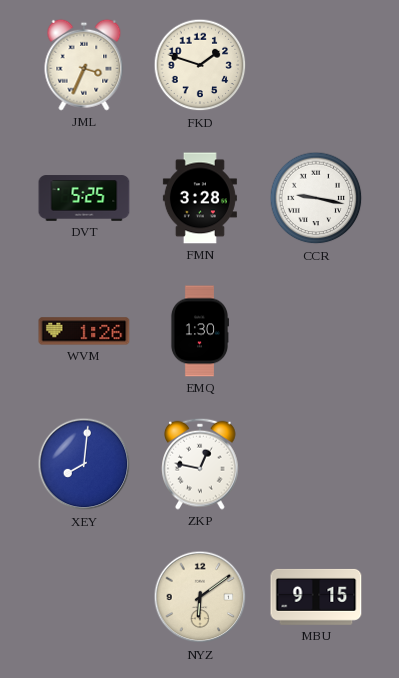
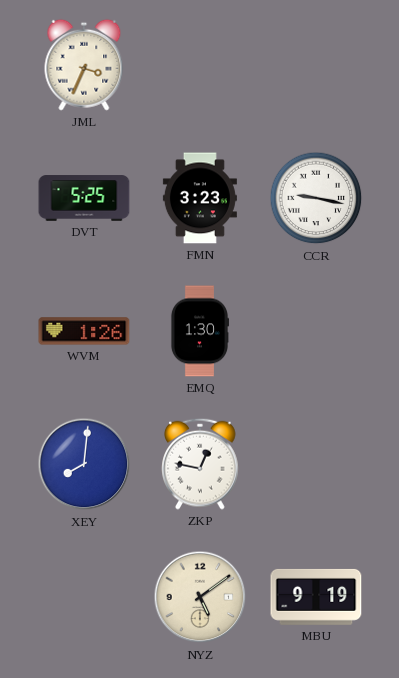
FKD: 1:48 -> none (200, 65)
FMN: 3:28 -> 3:23 (200, 198)
NYZ: 6:09 -> 5:09 (200, 597)
MBU: 9:15 -> 9:19 (316, 597)
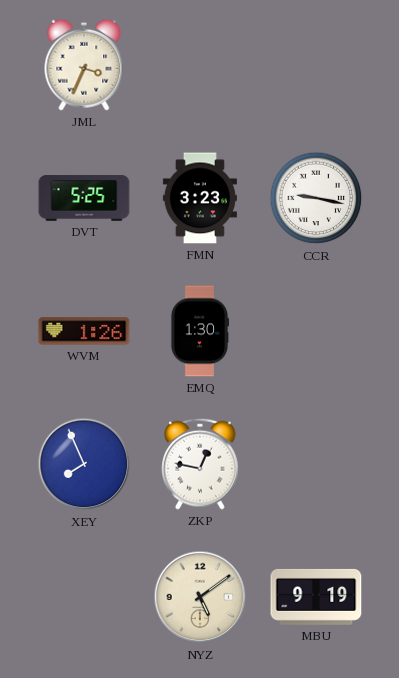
XEY: 8:01 -> 7:56 (84, 464)
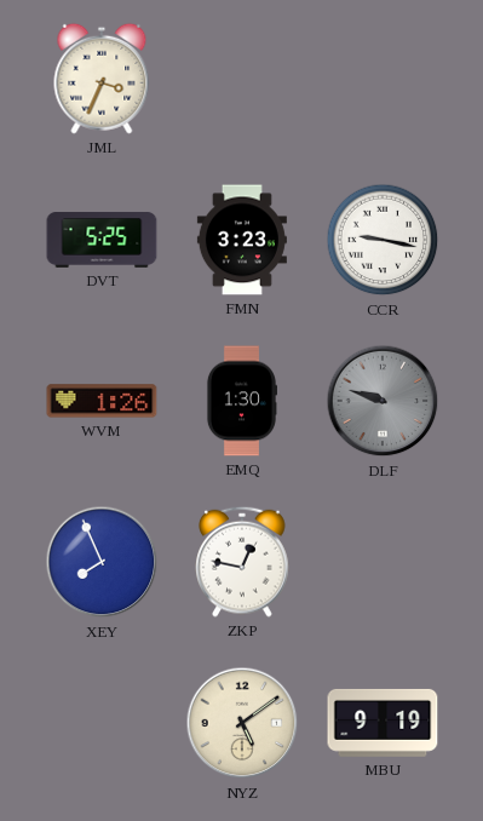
DLF: none -> 9:48 (383, 401)
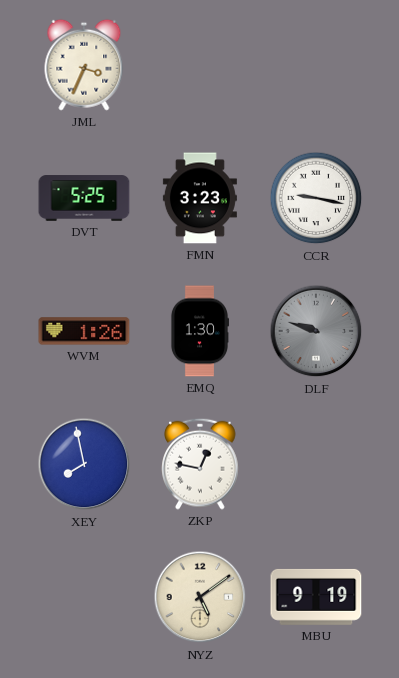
XEY: 7:56 -> 7:58 (84, 464)
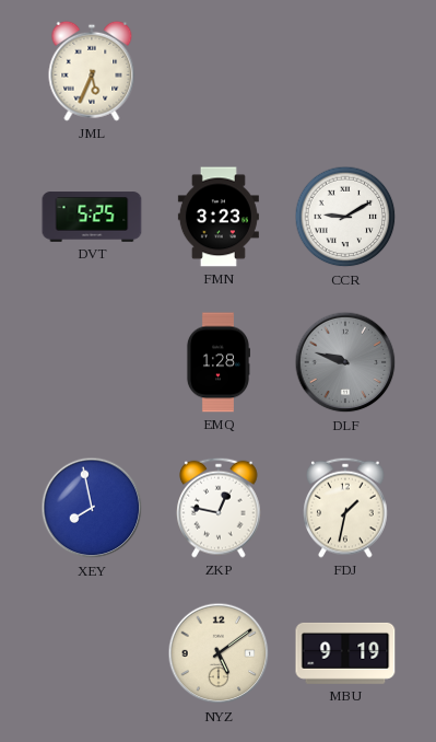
JML: 3:34 -> 5:34 (92, 71)
CCR: 9:17 -> 9:10 (345, 217)
WVM: 1:26 -> none (84, 331)
EMQ: 1:30 -> 1:28 (217, 362)
FDJ: none -> 1:32 (345, 508)
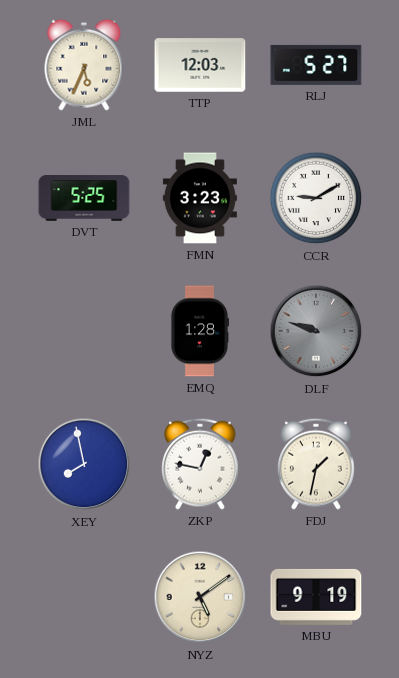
TTP: none -> 12:03 (200, 65)
RLJ: none -> 5:27 (316, 65)
